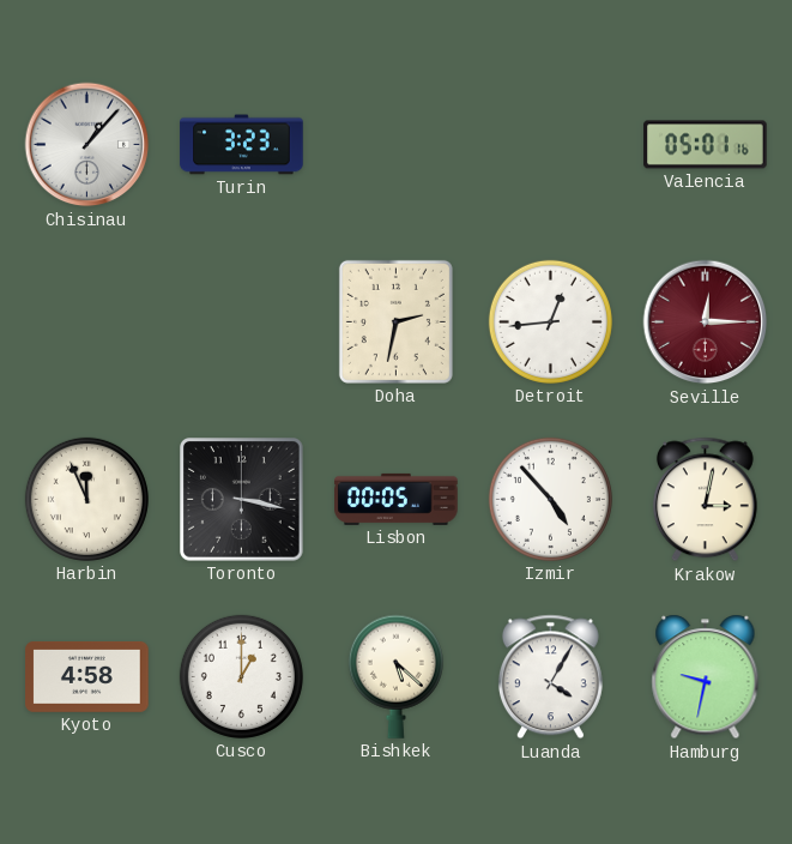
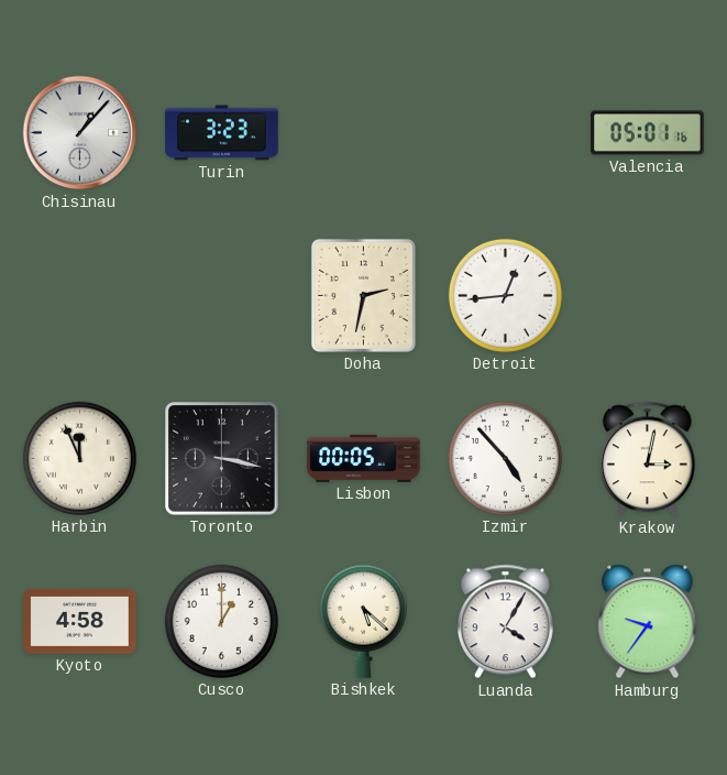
Seville: 12:15 -> none (706, 322)
Hamburg: 9:32 -> 9:36 (648, 622)
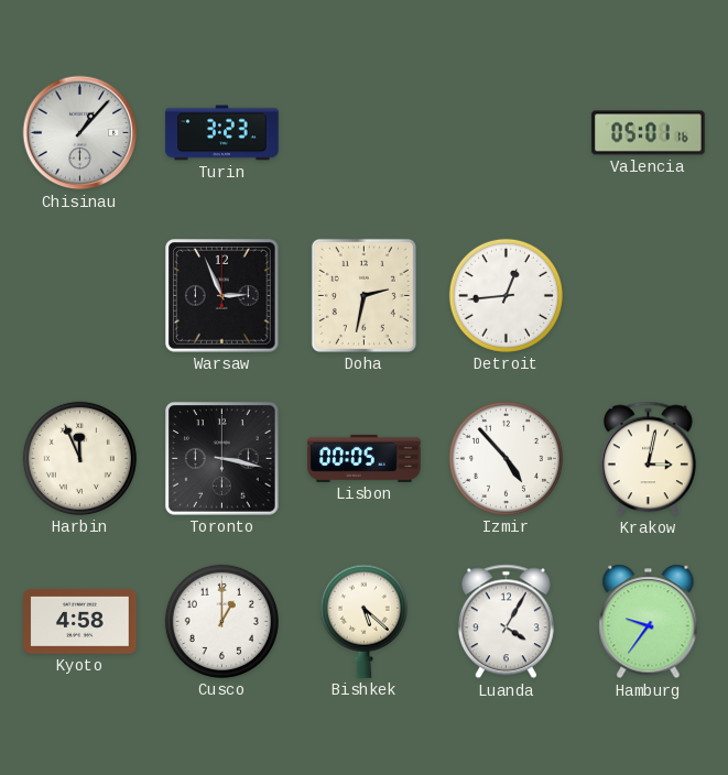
Warsaw: none -> 2:56 (222, 296)
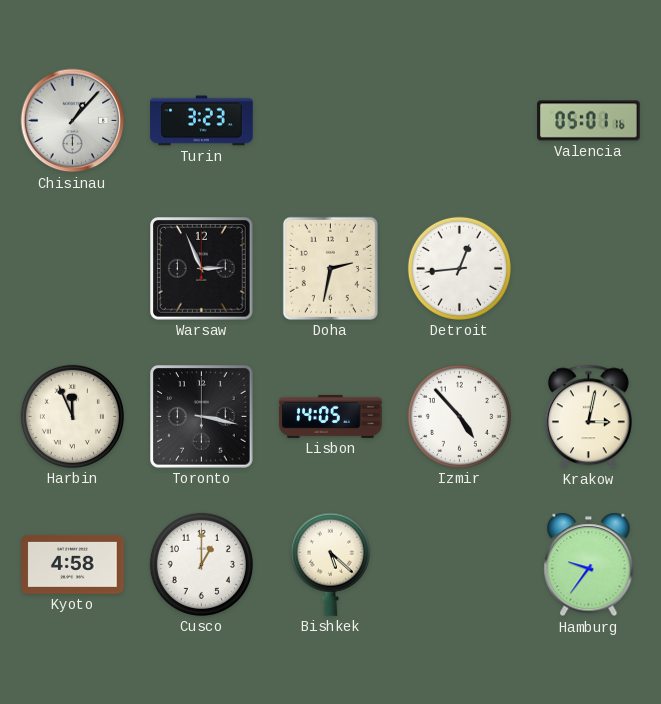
Lisbon: 00:05 -> 14:05 (331, 416)
Luanda: 4:05 -> none (506, 622)
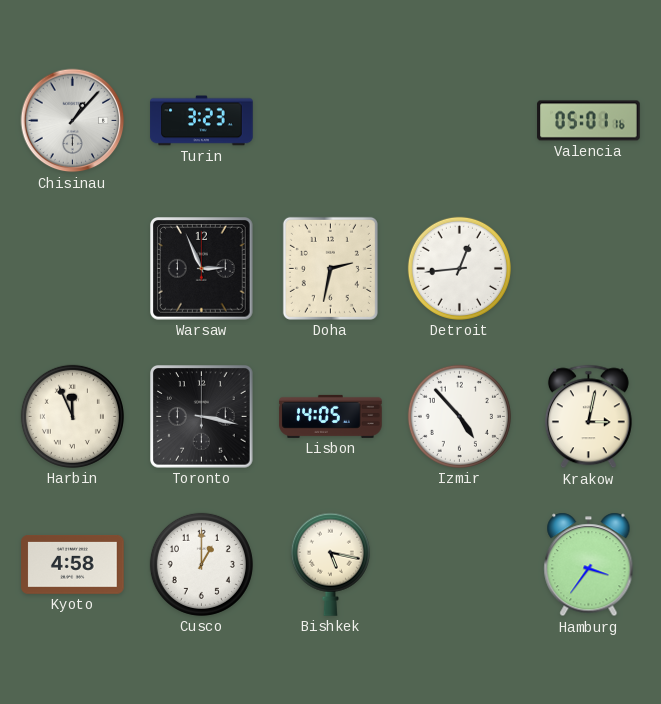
Bishkek: 5:22 -> 5:17 (330, 564)
Hamburg: 9:36 -> 3:36 (589, 565)
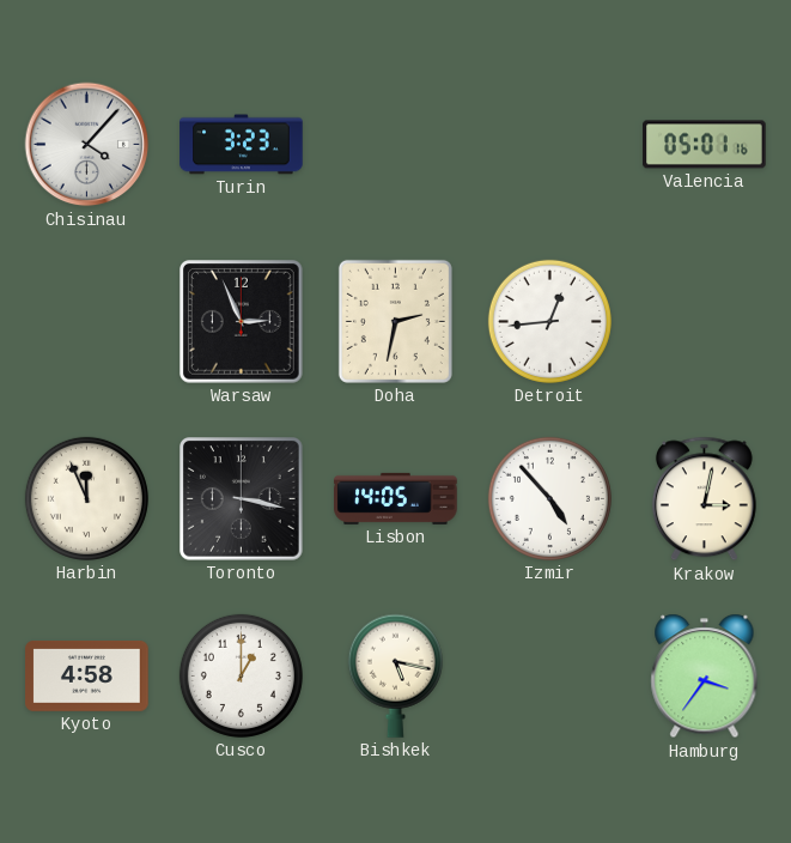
Chisinau: 1:07 -> 4:07 (87, 145)
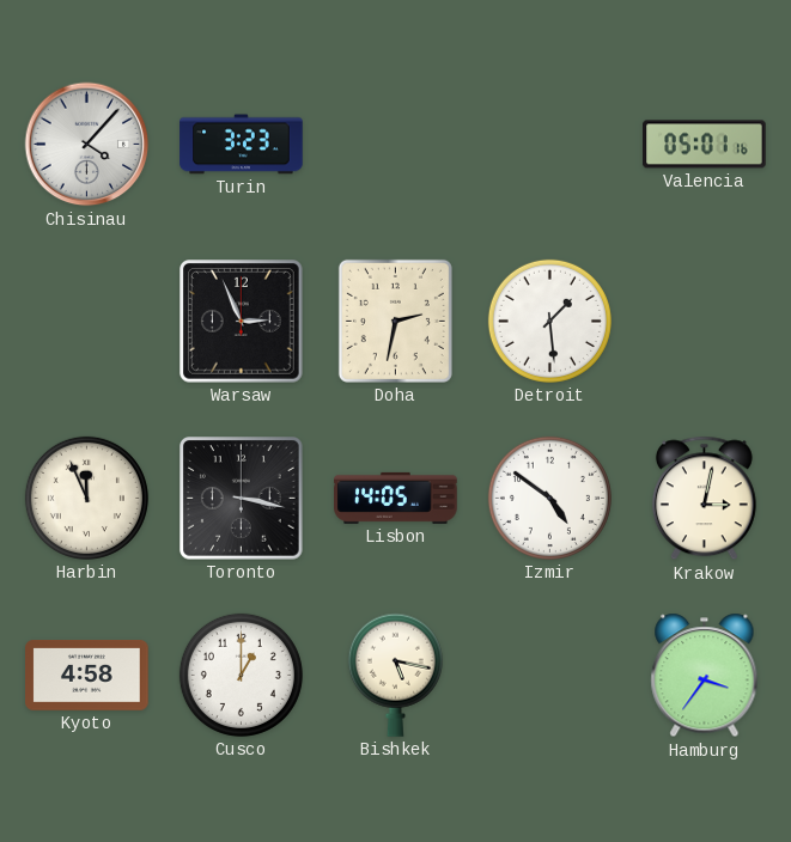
Detroit: 12:44 -> 1:29 (549, 321)
Izmir: 4:53 -> 4:51 (549, 498)
